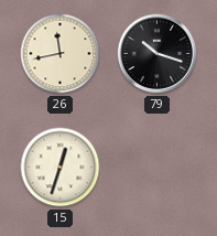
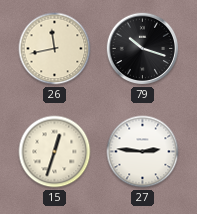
27: none -> 2:46 (143, 152)
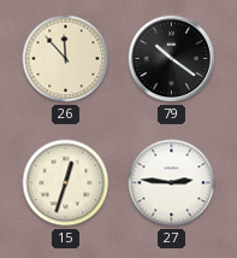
26: 11:43 -> 11:53 (66, 59)
79: 10:18 -> 10:21 (172, 59)
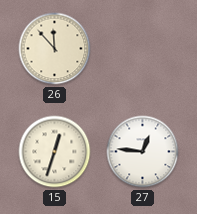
79: 10:21 -> none (172, 59)
27: 2:46 -> 12:46 (143, 152)
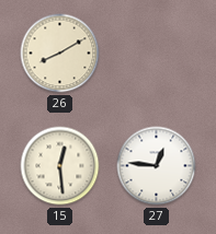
26: 11:53 -> 8:10 (60, 54)
15: 12:33 -> 12:29 (60, 166)
